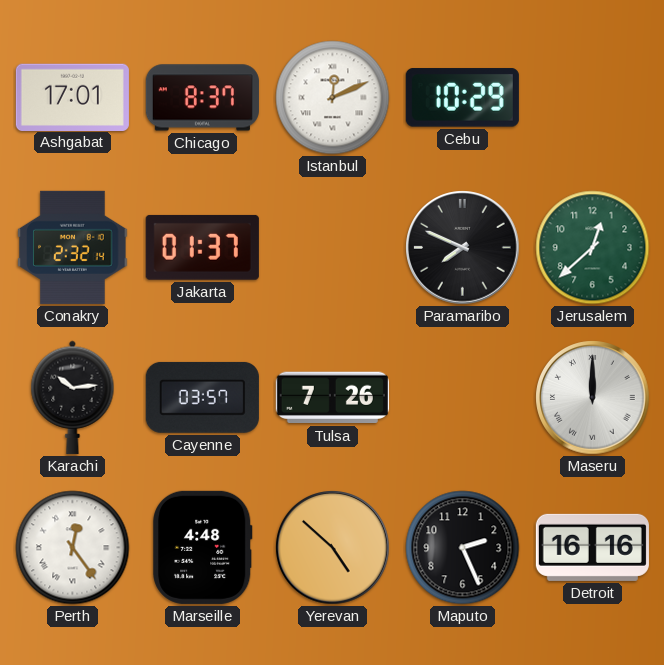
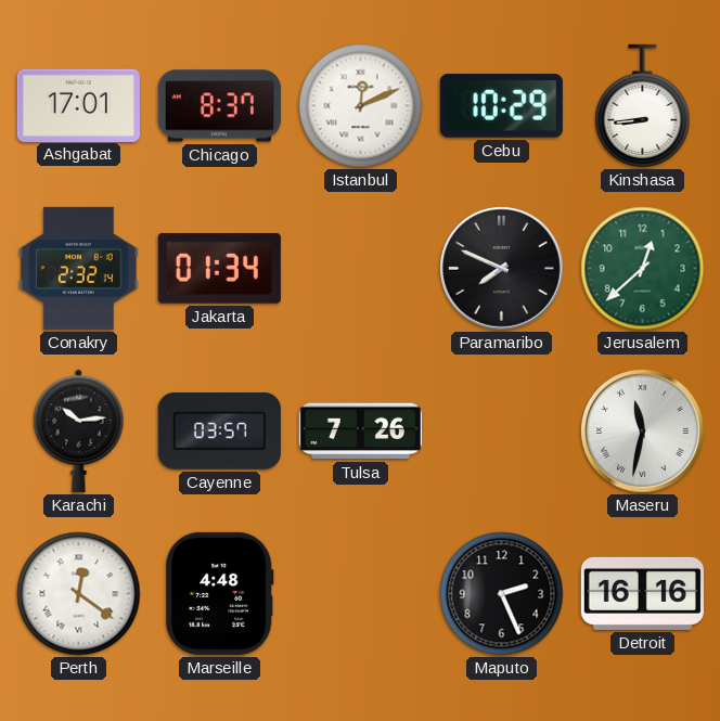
Kinshasa: none -> 8:44 (643, 105)
Jakarta: 01:37 -> 01:34 (219, 268)
Maseru: 12:00 -> 11:32 (643, 432)
Perth: 12:24 -> 12:21 (79, 594)
Yerevan: 4:52 -> none (333, 548)
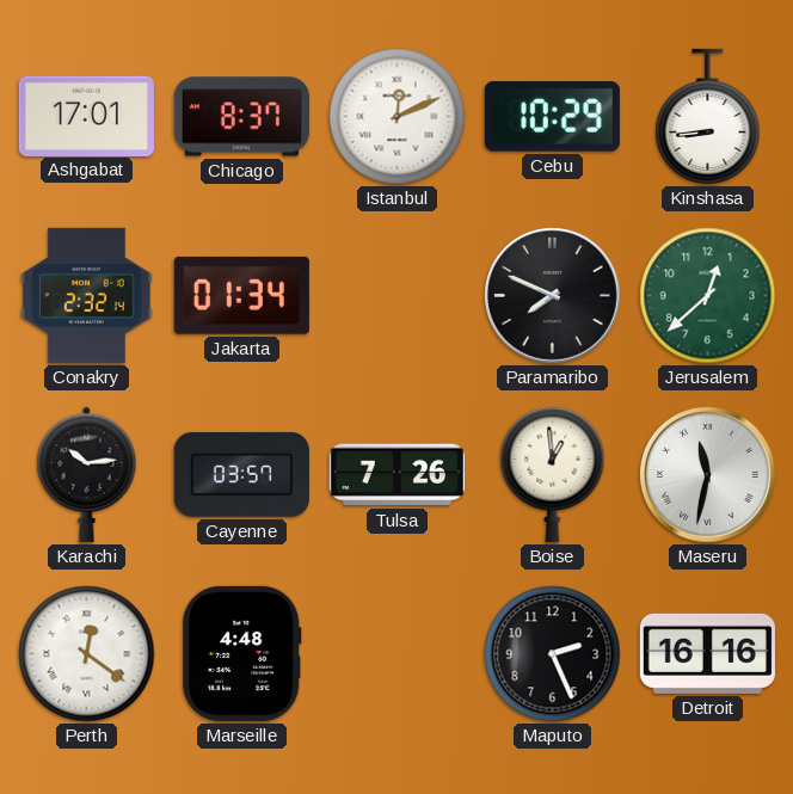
Boise: none -> 12:59 (553, 474)
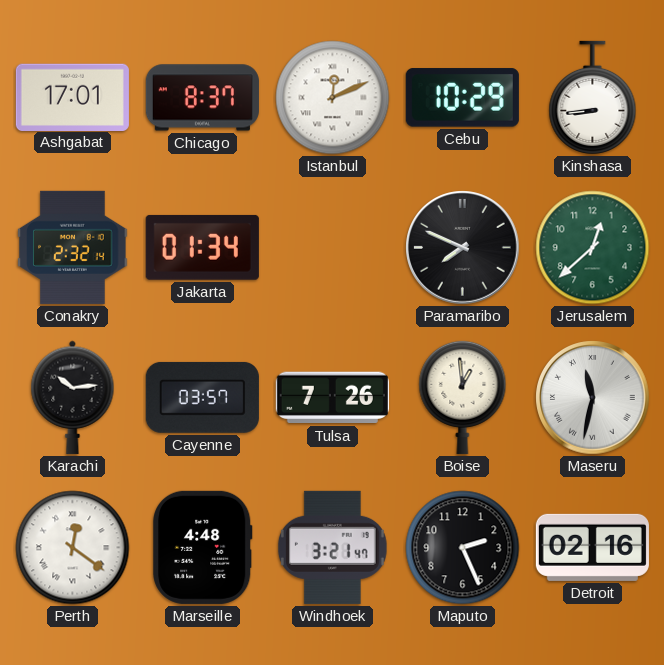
Windhoek: none -> 3:21 (332, 547)
Detroit: 16:16 -> 02:16 (592, 547)
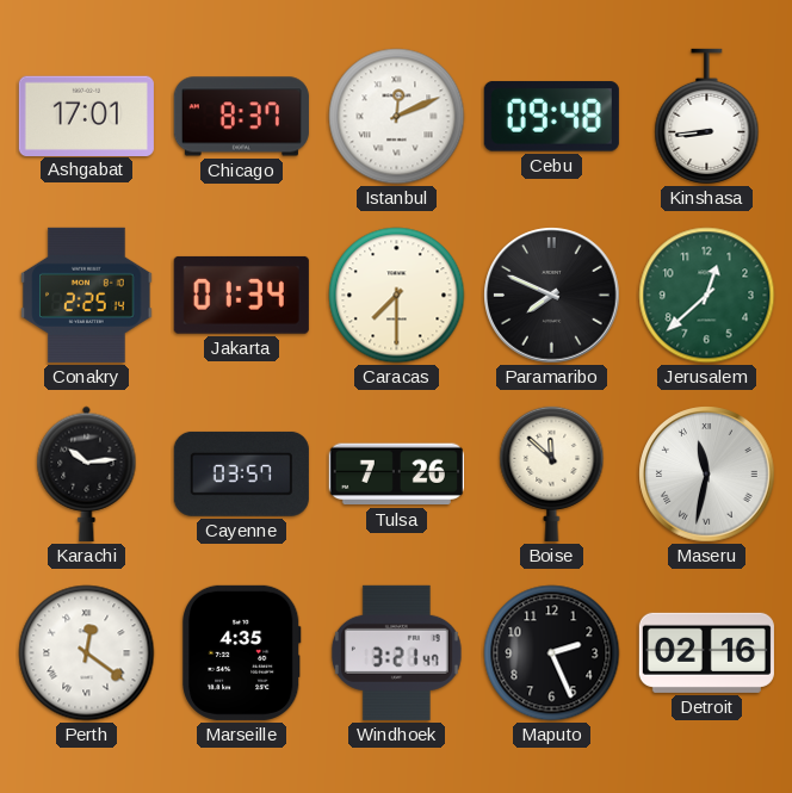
Cebu: 10:29 -> 09:48 (551, 117)
Conakry: 2:32 -> 2:25 (87, 295)
Caracas: none -> 7:30 (397, 296)
Boise: 12:59 -> 11:52 (552, 473)
Marseille: 4:48 -> 4:35 (242, 652)
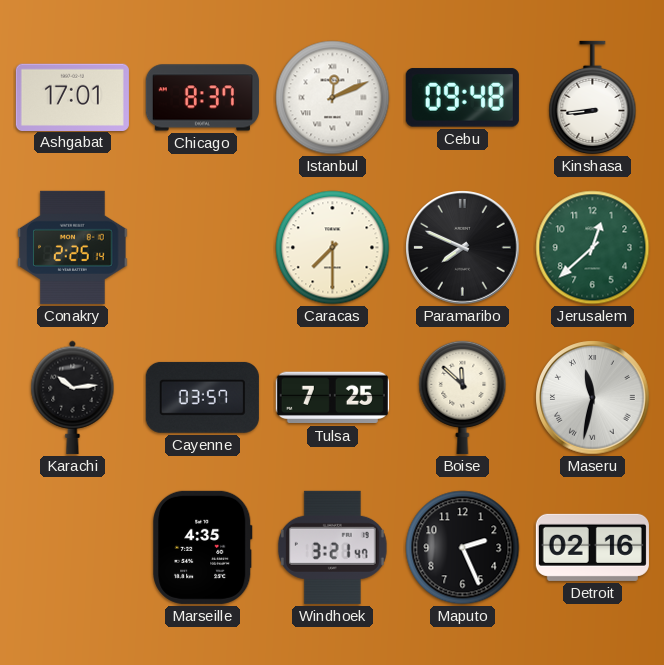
Jakarta: 01:34 -> none (241, 295)
Tulsa: 7:26 -> 7:25 (332, 398)
Perth: 12:21 -> none (87, 653)
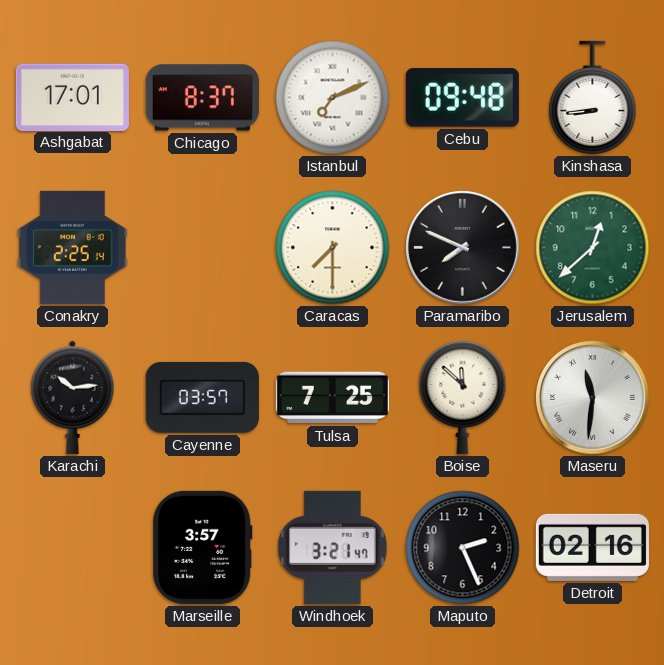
Istanbul: 12:11 -> 7:11 (333, 98)
Maseru: 11:32 -> 11:31 (593, 398)
Marseille: 4:35 -> 3:57 (203, 547)
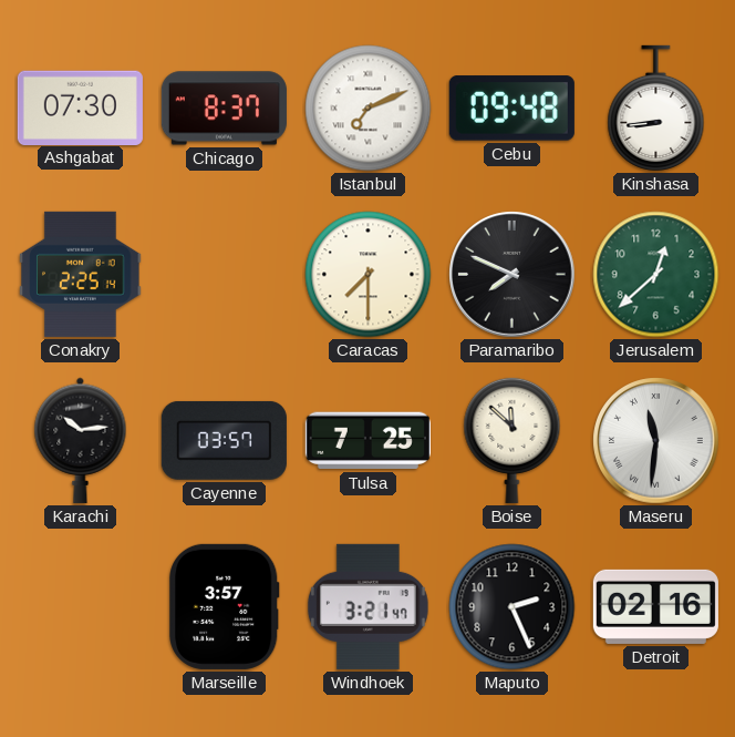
Ashgabat: 17:01 -> 07:30 (80, 108)
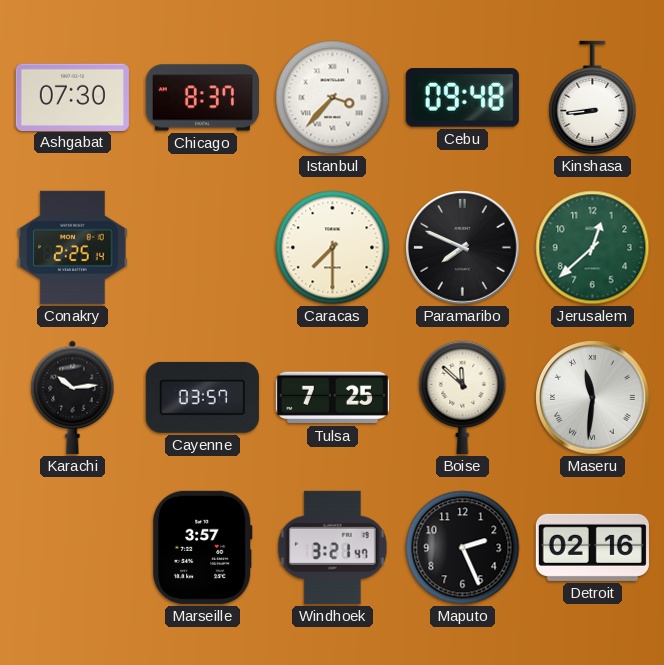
Istanbul: 7:11 -> 3:37 (333, 98)
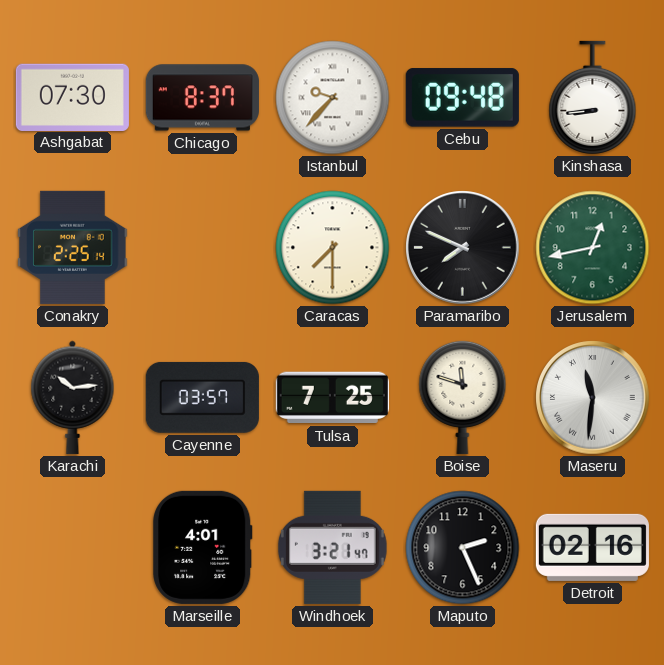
Istanbul: 3:37 -> 9:37 (333, 98)
Jerusalem: 12:38 -> 12:43 (593, 248)
Boise: 11:52 -> 11:48 (463, 397)
Marseille: 3:57 -> 4:01 (203, 547)
